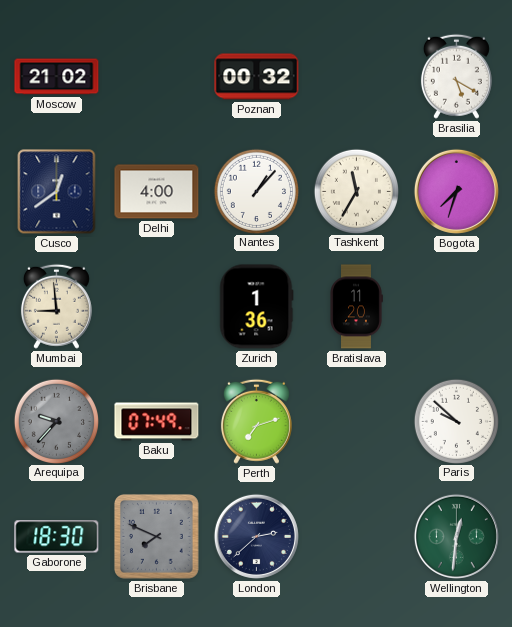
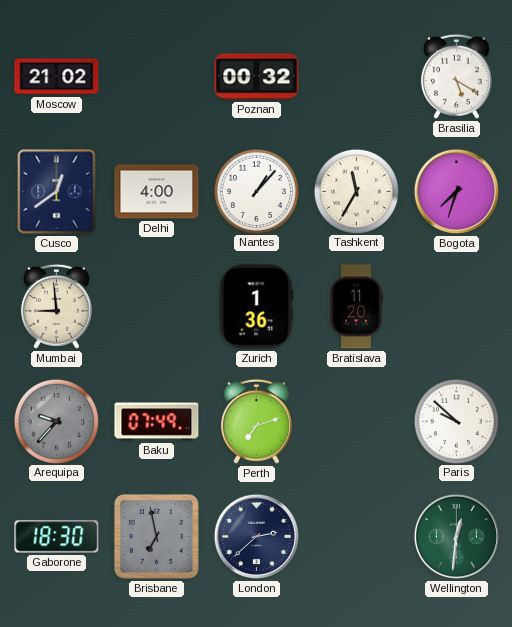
Brisbane: 7:49 -> 6:58 (157, 537)
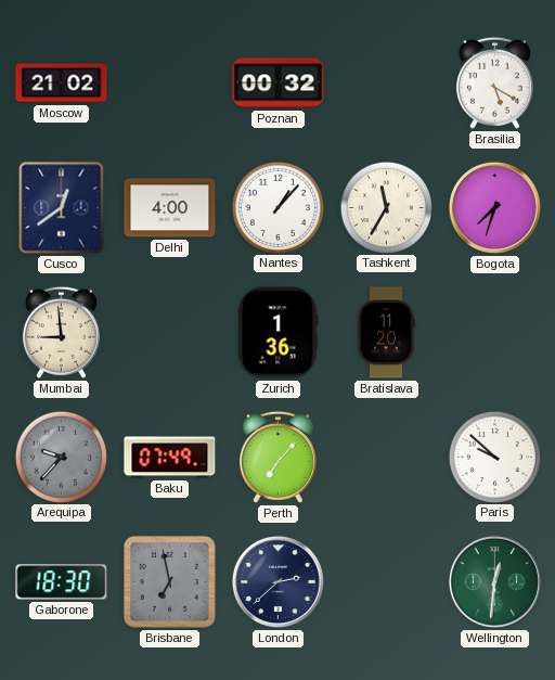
Perth: 7:12 -> 7:07 (277, 457)
